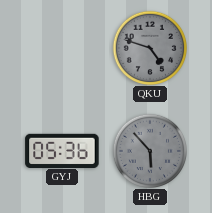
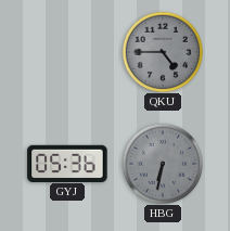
QKU: 4:48 -> 4:45 (162, 51)
HBG: 5:53 -> 6:32 (162, 163)
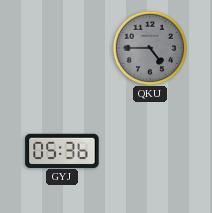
HBG: 6:32 -> none (162, 163)
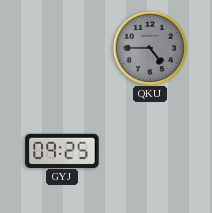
GYJ: 05:36 -> 09:25 (62, 150)
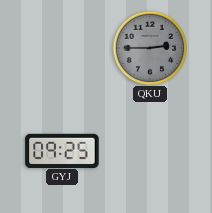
QKU: 4:45 -> 2:45 (149, 47)
